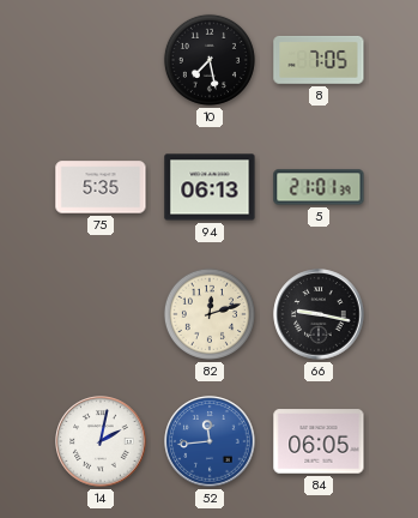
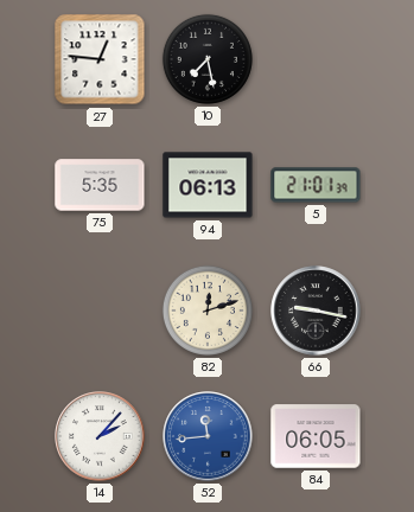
27: none -> 12:46 (100, 59)
8: 7:05 -> none (319, 60)
14: 2:02 -> 2:07 (100, 436)
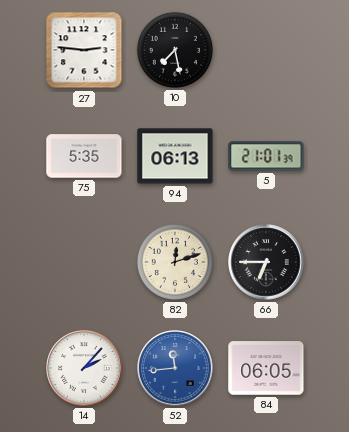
27: 12:46 -> 2:46 (84, 50)
66: 9:17 -> 6:45 (266, 262)
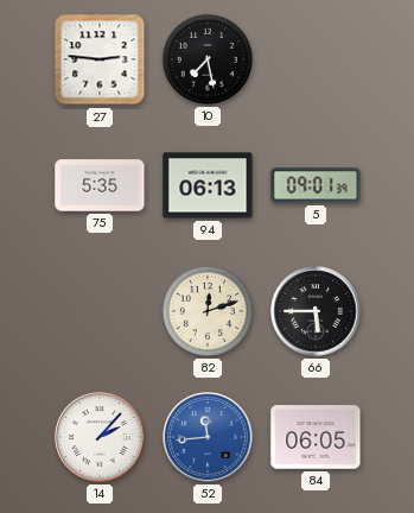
5: 21:01 -> 09:01 (316, 185)
66: 6:45 -> 5:45 (316, 311)
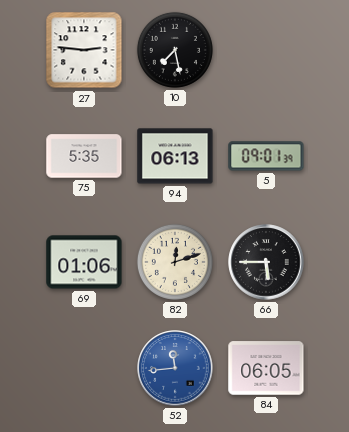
69: none -> 01:06 (84, 262)
14: 2:07 -> none (100, 437)
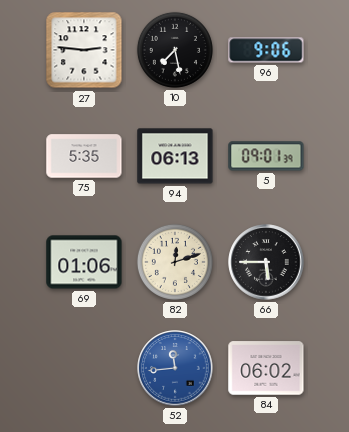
96: none -> 9:06 (266, 50)
84: 06:05 -> 06:02 (266, 368)
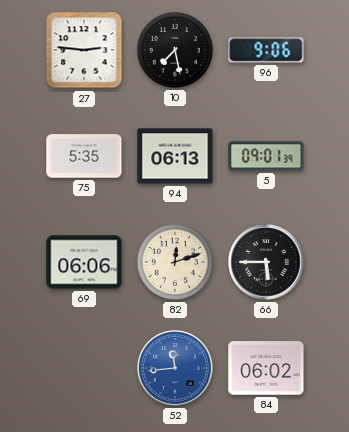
69: 01:06 -> 06:06 (84, 262)
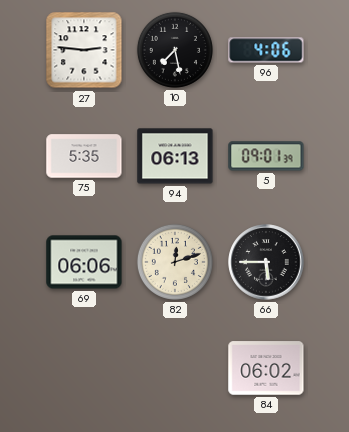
96: 9:06 -> 4:06 (266, 50)
52: 11:44 -> none (175, 368)
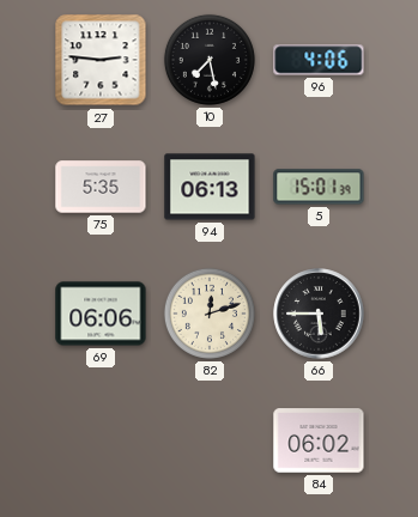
5: 09:01 -> 15:01 (319, 187)
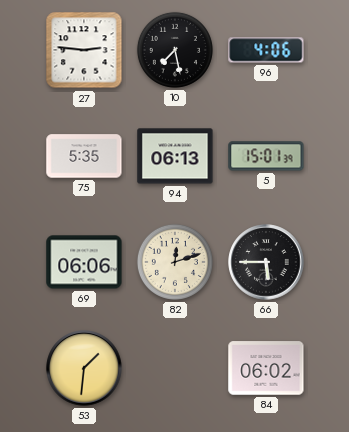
53: none -> 1:31 (84, 368)
